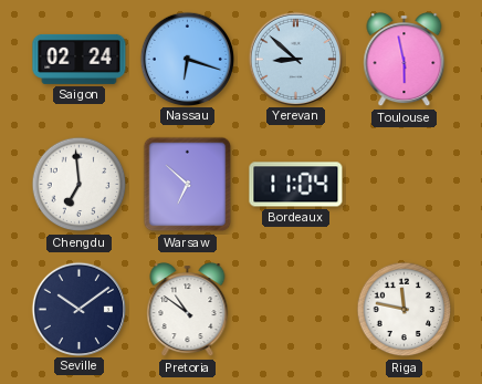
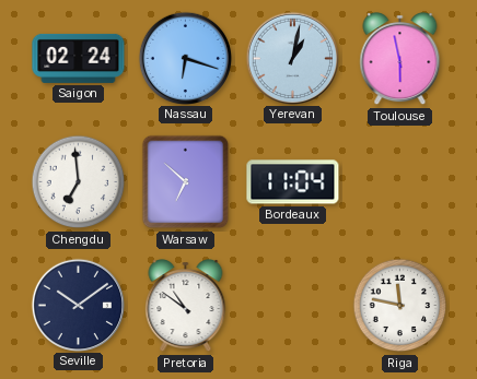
Yerevan: 8:52 -> 1:02 (292, 58)
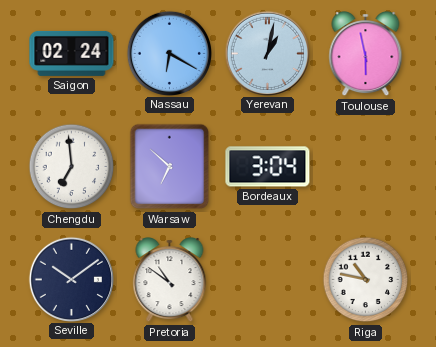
Nassau: 6:18 -> 6:20 (169, 53)
Bordeaux: 11:04 -> 3:04 (268, 167)
Riga: 11:47 -> 10:47 (366, 280)
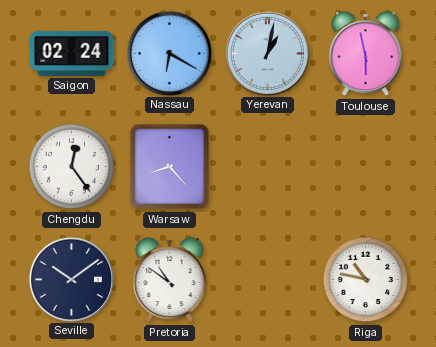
Chengdu: 6:59 -> 12:24 (72, 167)
Warsaw: 6:52 -> 8:23 (170, 167)
Bordeaux: 3:04 -> none (268, 167)
